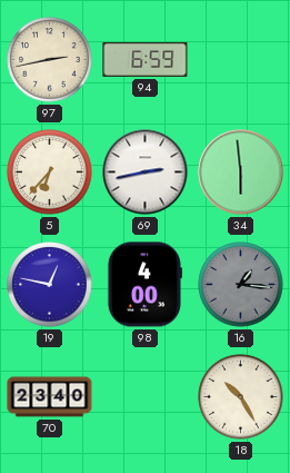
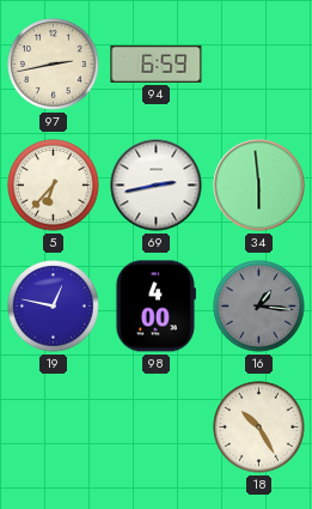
70: 23:40 -> none (50, 397)
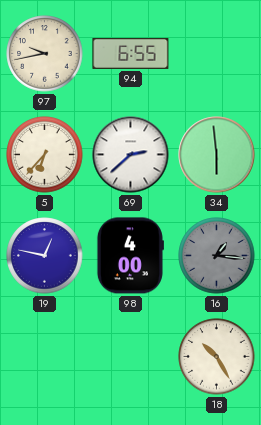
97: 2:43 -> 9:43 (45, 54)
94: 6:59 -> 6:55 (131, 53)
69: 2:43 -> 2:38 (131, 155)
